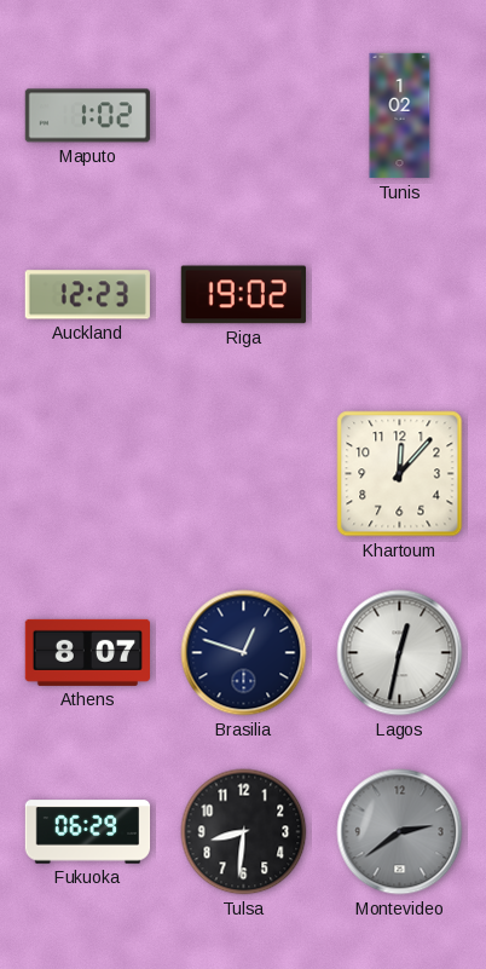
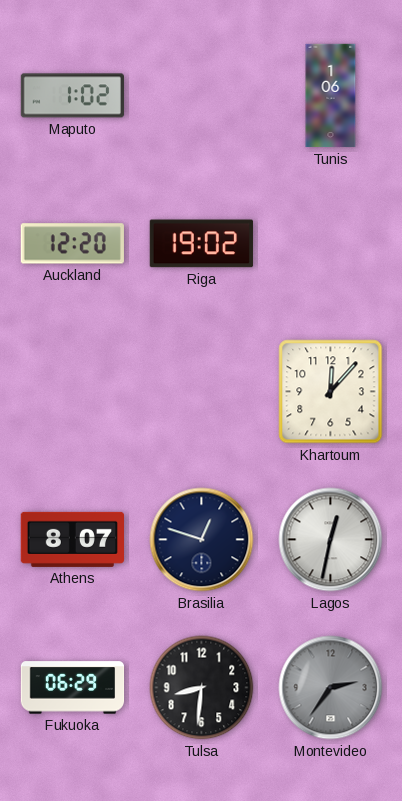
Tunis: 1:02 -> 1:06 (331, 96)
Auckland: 12:23 -> 12:20 (72, 244)
Montevideo: 2:39 -> 2:36 (331, 688)
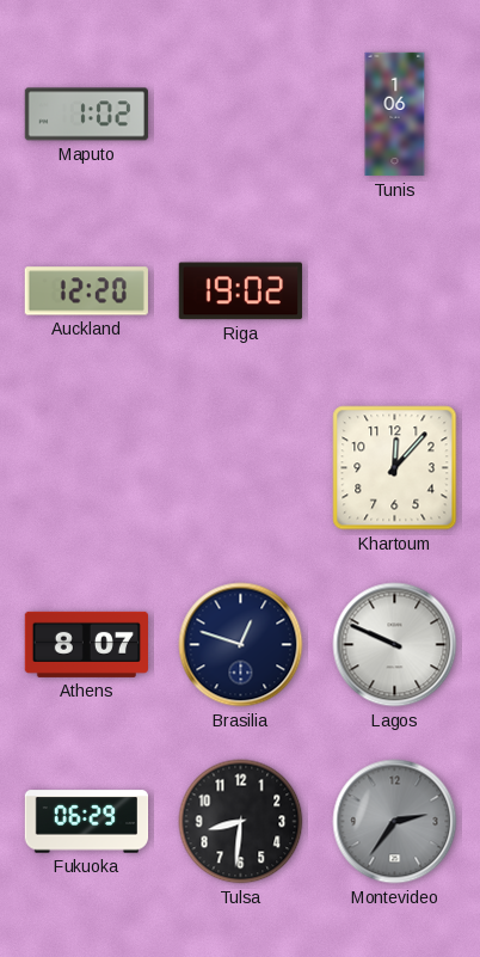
Lagos: 12:32 -> 9:49 (395, 645)
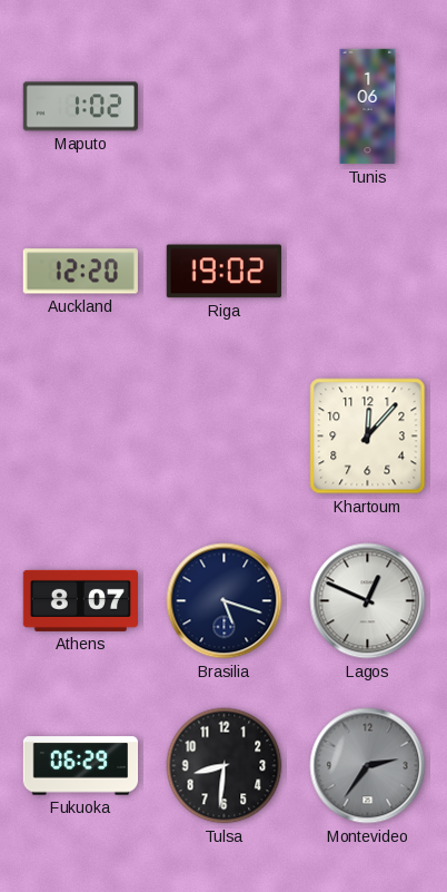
Brasilia: 12:48 -> 5:18 (225, 601)
Lagos: 9:49 -> 12:49 (368, 601)
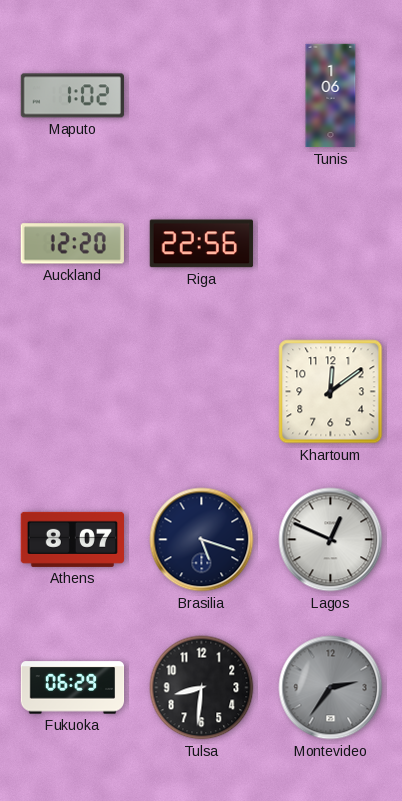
Riga: 19:02 -> 22:56 (201, 244)
Khartoum: 12:07 -> 12:09 (331, 392)
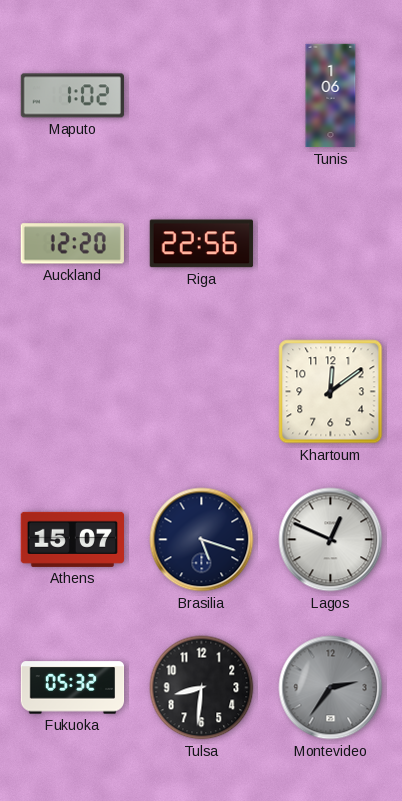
Athens: 8:07 -> 15:07 (72, 539)
Fukuoka: 06:29 -> 05:32 (73, 688)
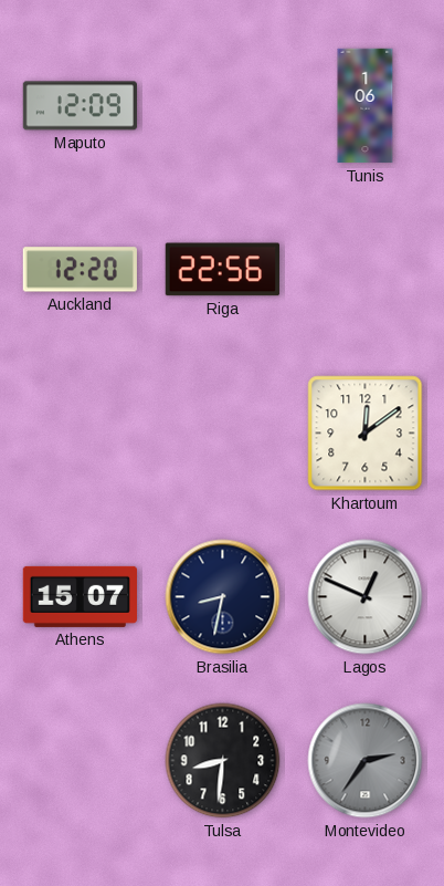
Maputo: 1:02 -> 12:09 (80, 106)
Brasilia: 5:18 -> 8:32 (223, 597)
Fukuoka: 05:32 -> none (73, 688)
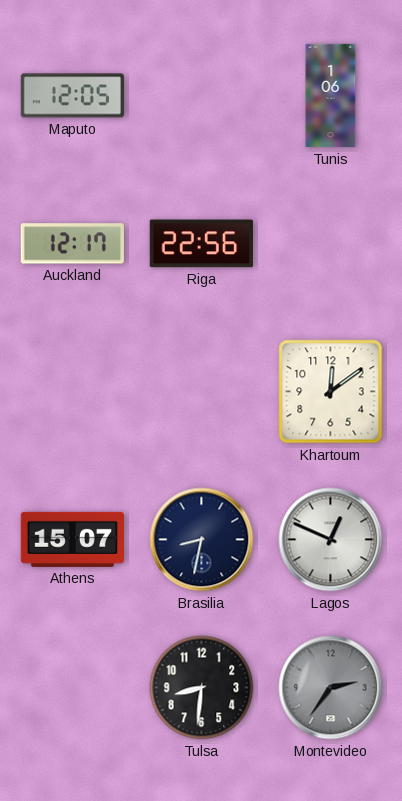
Maputo: 12:09 -> 12:05 (72, 96)
Auckland: 12:20 -> 12:17 (72, 244)
